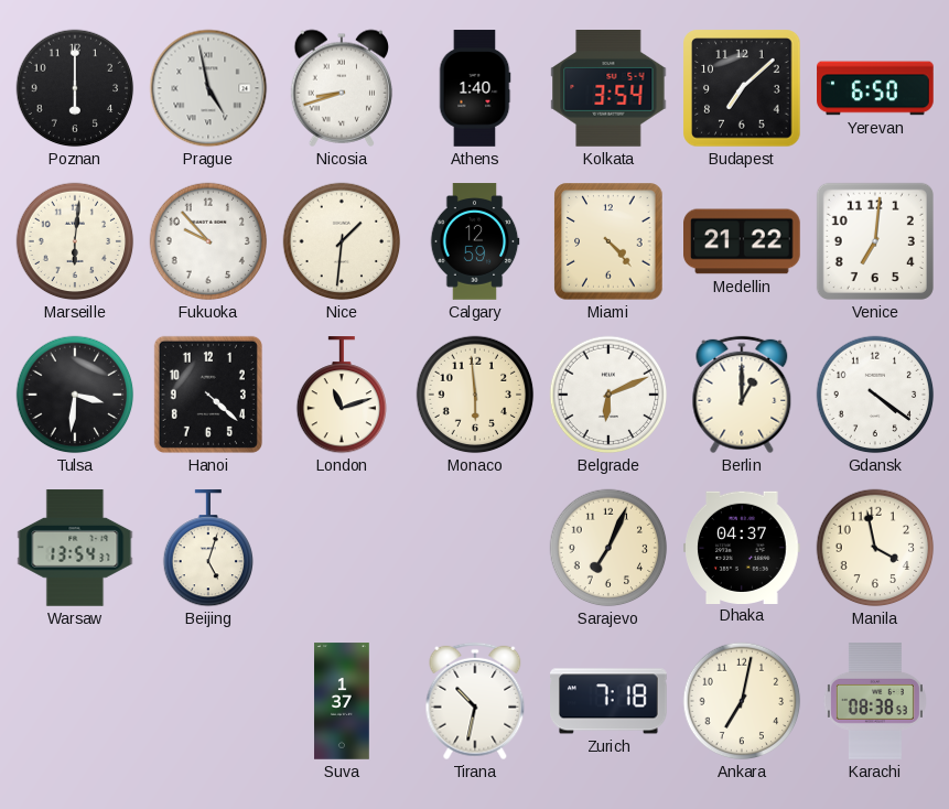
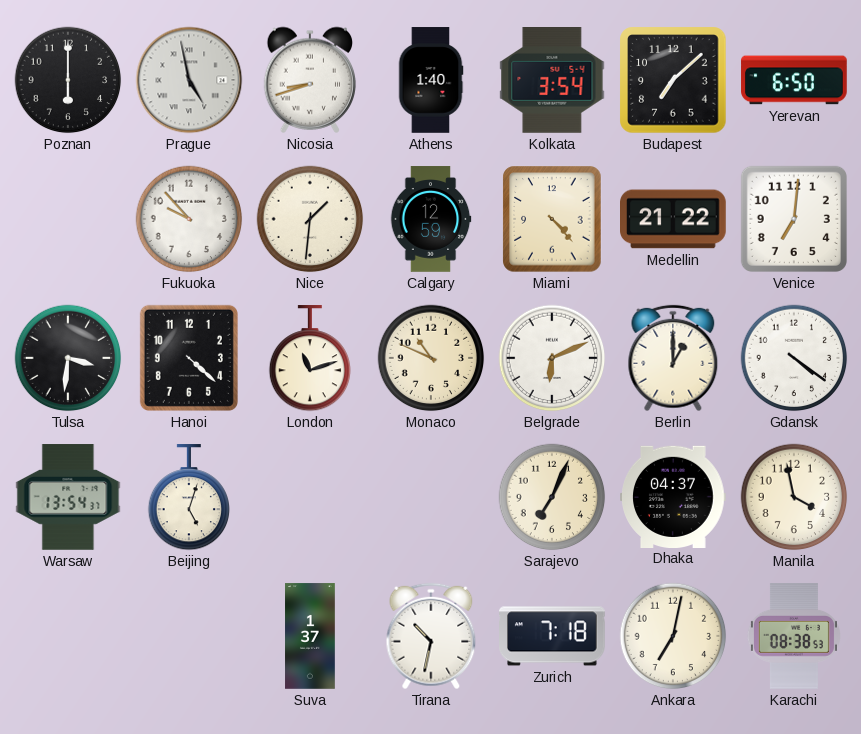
Marseille: 6:01 -> none (75, 241)
Monaco: 5:59 -> 10:49 (431, 358)
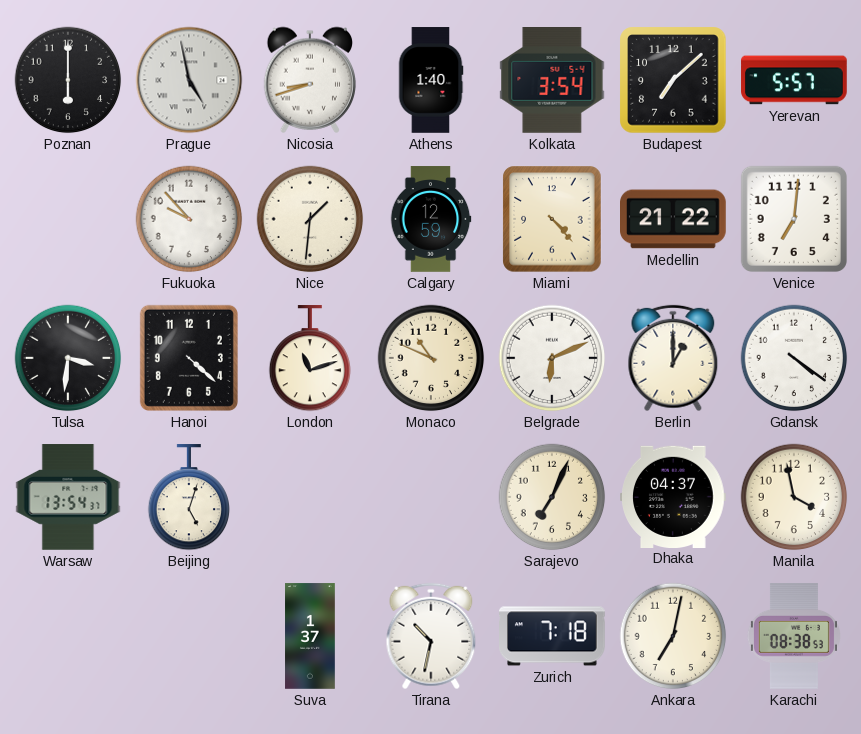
Yerevan: 6:50 -> 5:57 (794, 80)
